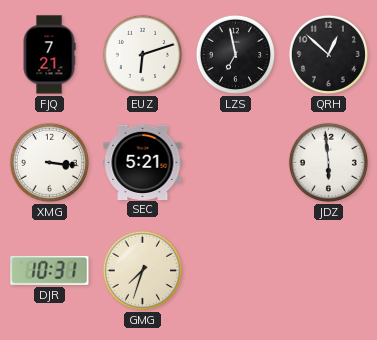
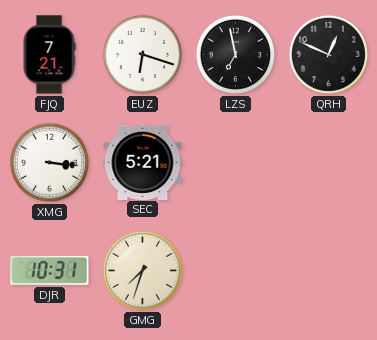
EUZ: 6:12 -> 6:18 (142, 54)
QRH: 12:52 -> 12:49 (328, 54)
JDZ: 5:59 -> none (328, 162)
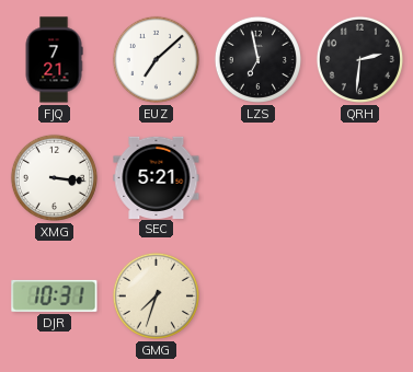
EUZ: 6:18 -> 7:08 (156, 59)
QRH: 12:49 -> 2:31 (359, 59)
